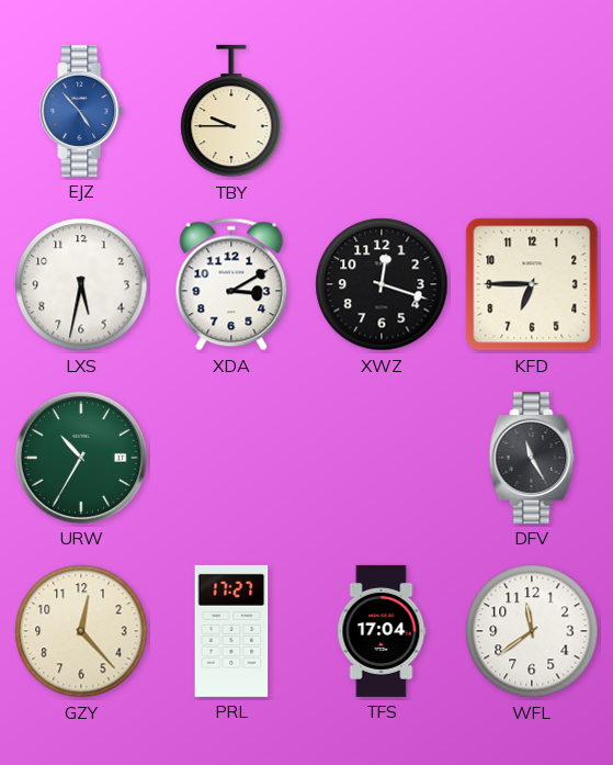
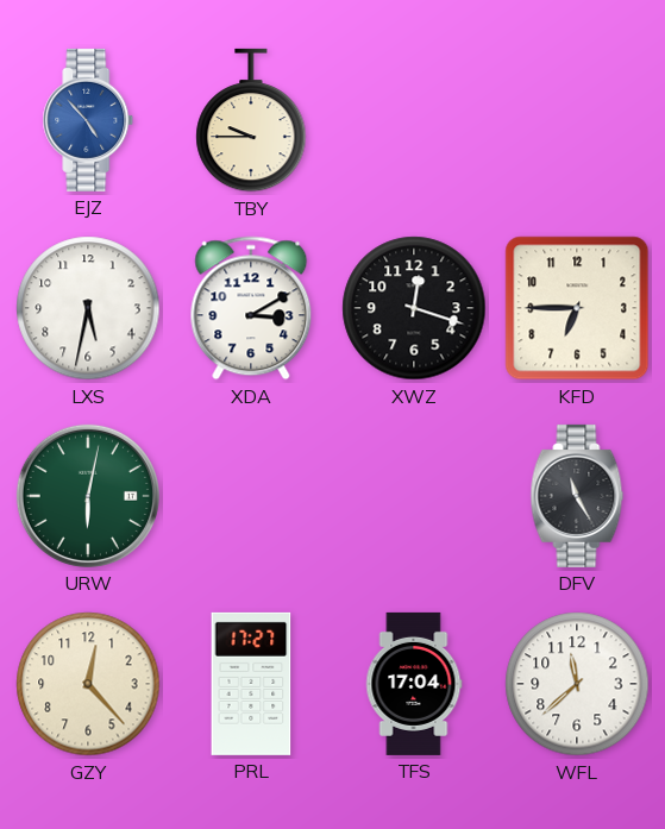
URW: 10:35 -> 6:02 (88, 496)
WFL: 11:39 -> 11:38 (577, 684)
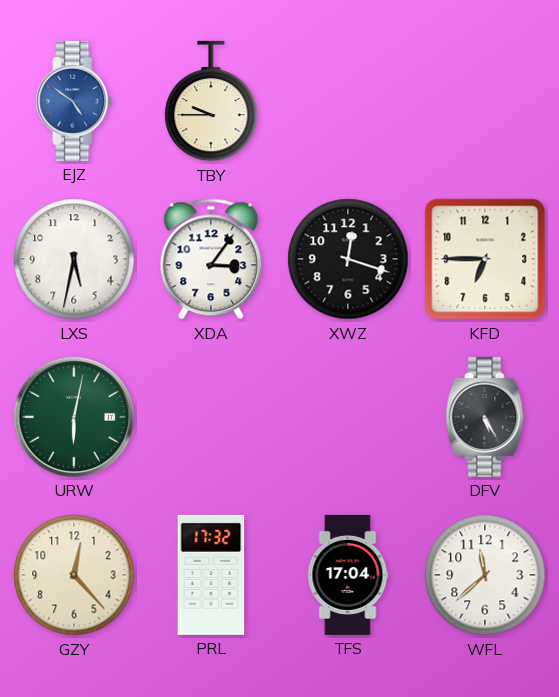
EJZ: 4:53 -> 4:51 (74, 101)
XDA: 3:10 -> 3:06 (211, 259)
DFV: 11:25 -> 5:25 (485, 417)
PRL: 17:27 -> 17:32 (211, 575)
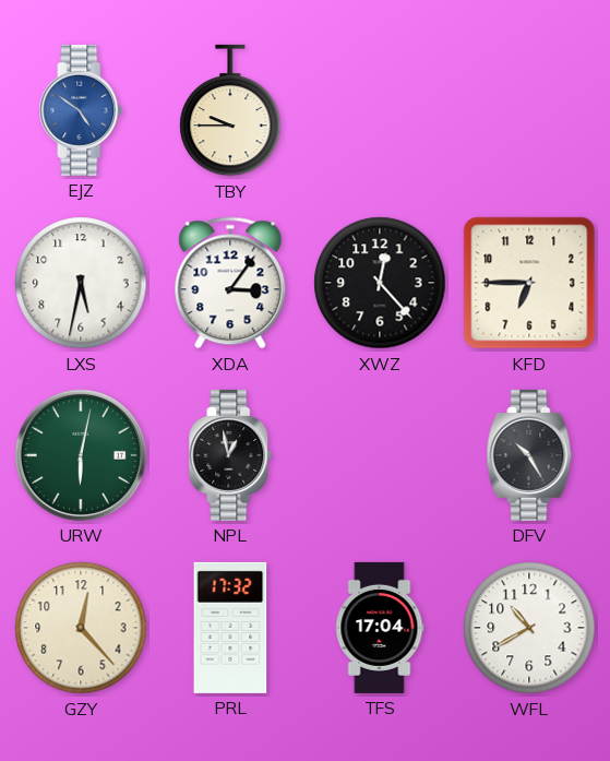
XWZ: 12:18 -> 12:23 (380, 283)
NPL: none -> 12:58 (230, 455)
DFV: 5:25 -> 10:25 (529, 455)
WFL: 11:38 -> 10:40 (529, 628)
